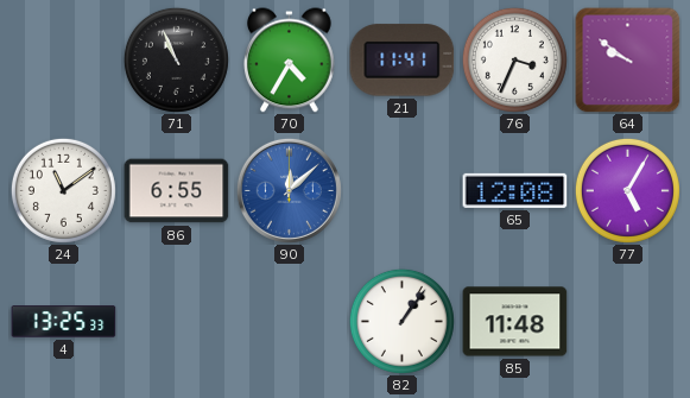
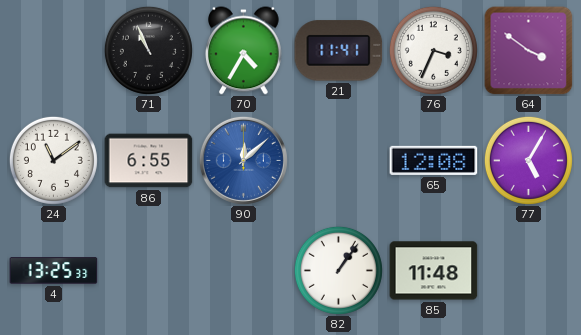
64: 9:51 -> 3:51 (529, 51)
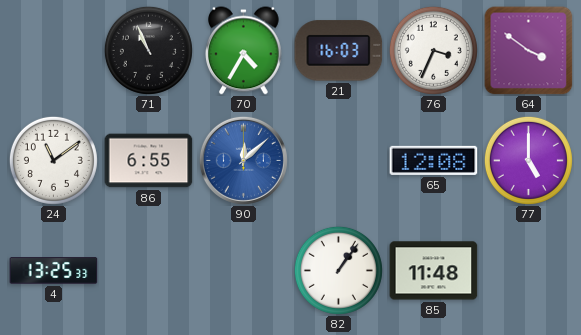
21: 11:41 -> 16:03 (339, 51)
77: 5:05 -> 5:00 (528, 160)
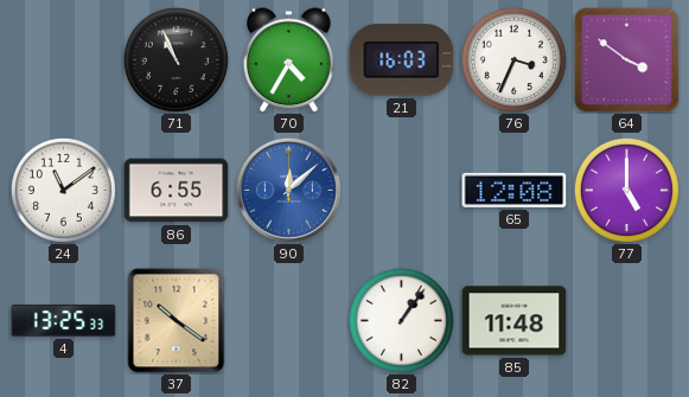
37: none -> 10:21 (177, 321)
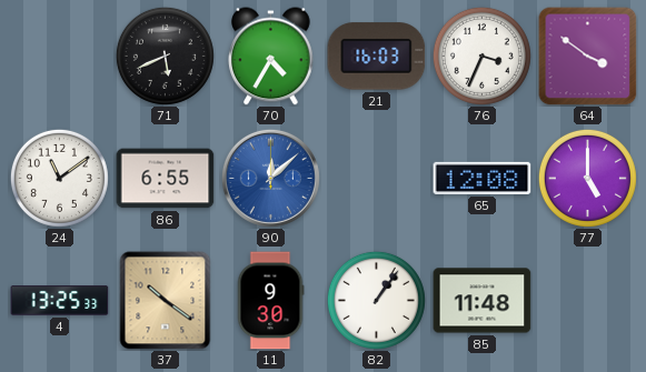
71: 10:56 -> 5:41 (165, 56)
11: none -> 9:30 (270, 301)
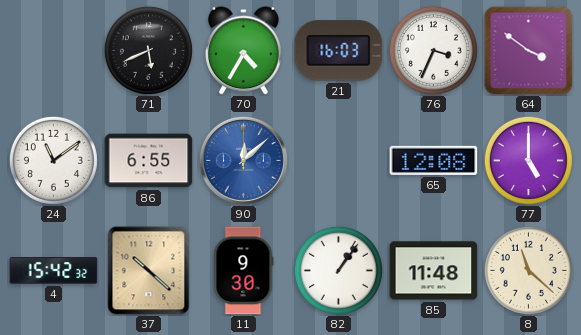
4: 13:25 -> 15:42 (54, 271)
37: 10:21 -> 10:22 (149, 271)
8: none -> 11:22 (528, 270)
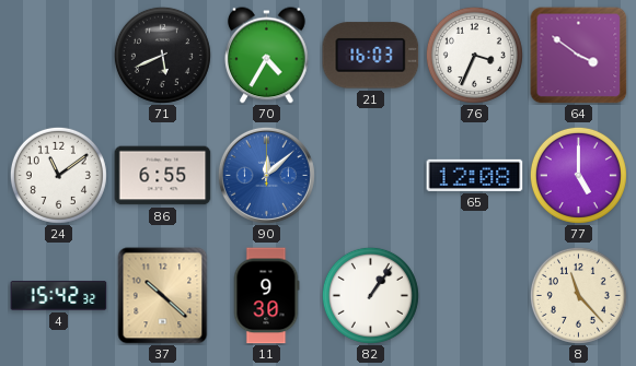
85: 11:48 -> none (434, 271)
8: 11:22 -> 11:23 (578, 295)
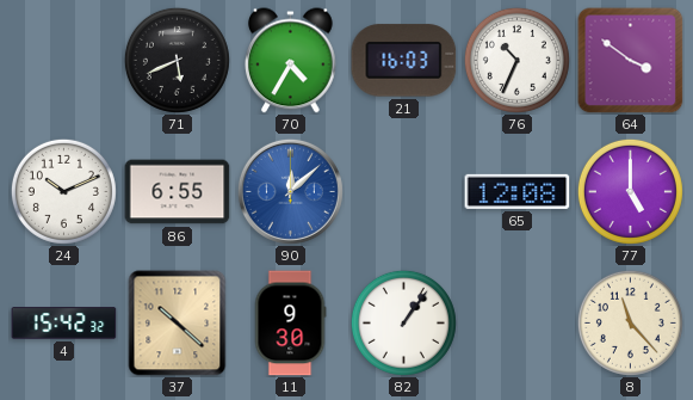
76: 3:34 -> 10:34 (516, 60)
24: 11:09 -> 10:11 (63, 191)
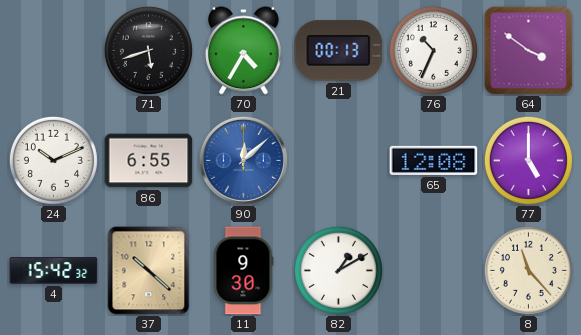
71: 5:41 -> 5:42 (148, 50)
21: 16:03 -> 00:13 (339, 51)
82: 1:06 -> 1:10 (338, 270)
